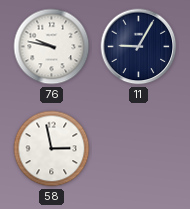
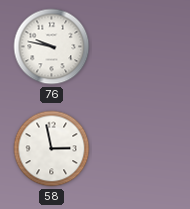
11: 9:05 -> none (139, 47)
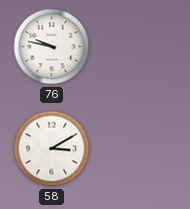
58: 2:58 -> 3:10 (52, 149)
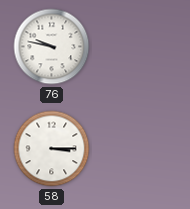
58: 3:10 -> 3:15 (52, 149)
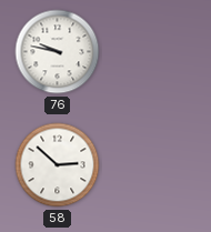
58: 3:15 -> 2:52 (58, 165)
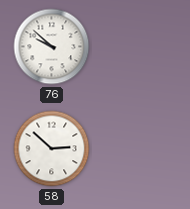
76: 9:47 -> 9:52 (52, 47)
